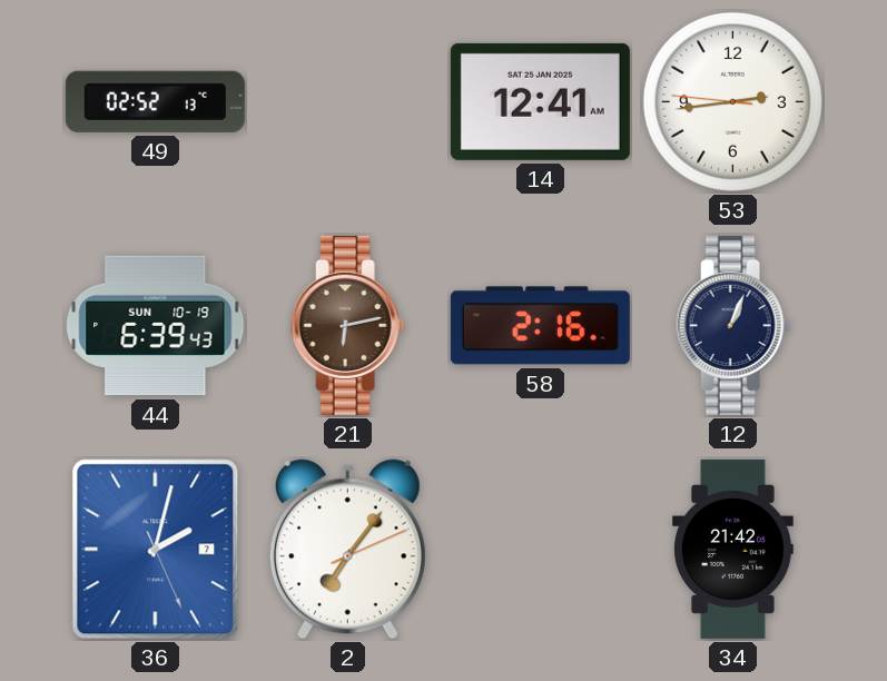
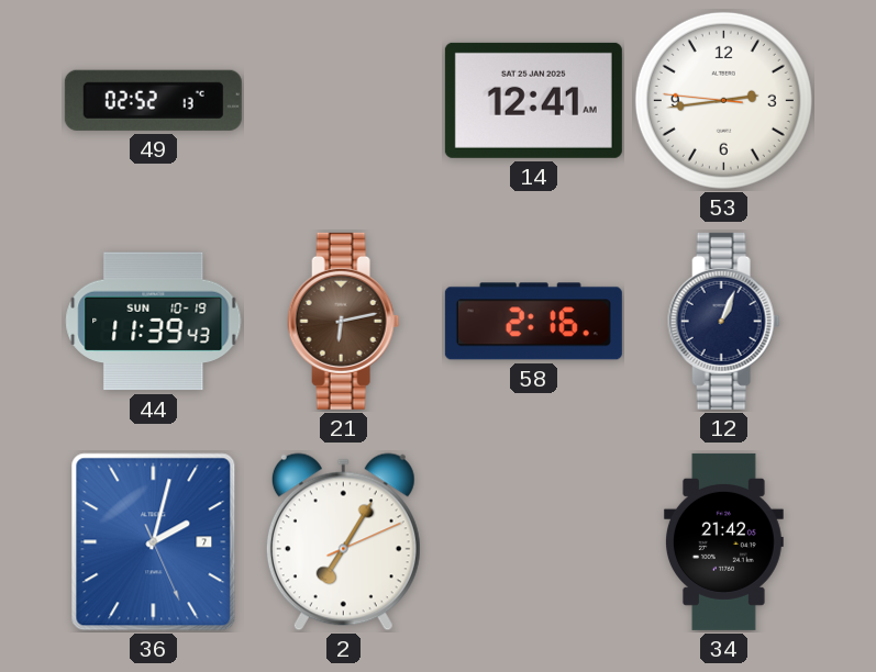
44: 6:39 -> 11:39 (154, 322)
2: 7:06 -> 7:05 (343, 542)
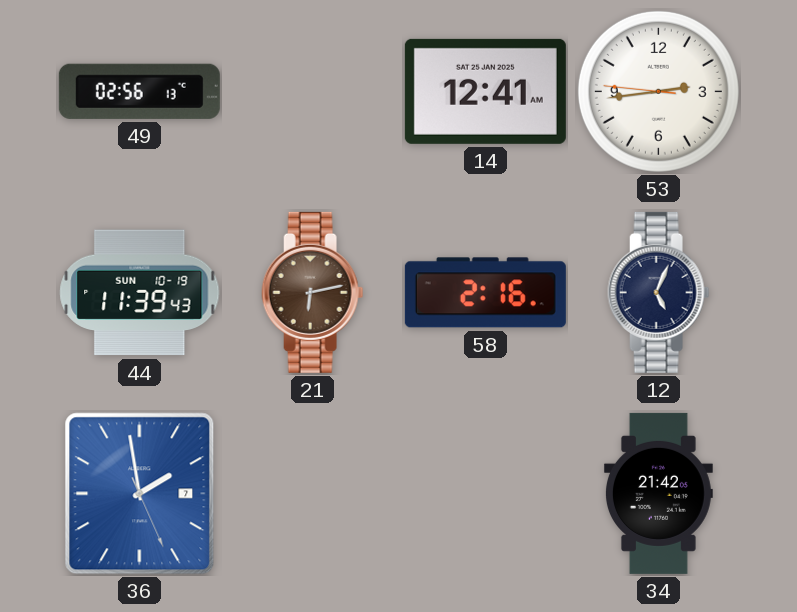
49: 02:52 -> 02:56 (139, 91)
12: 1:04 -> 5:04 (659, 292)
36: 2:02 -> 1:58 (140, 494)
2: 7:05 -> none (343, 542)
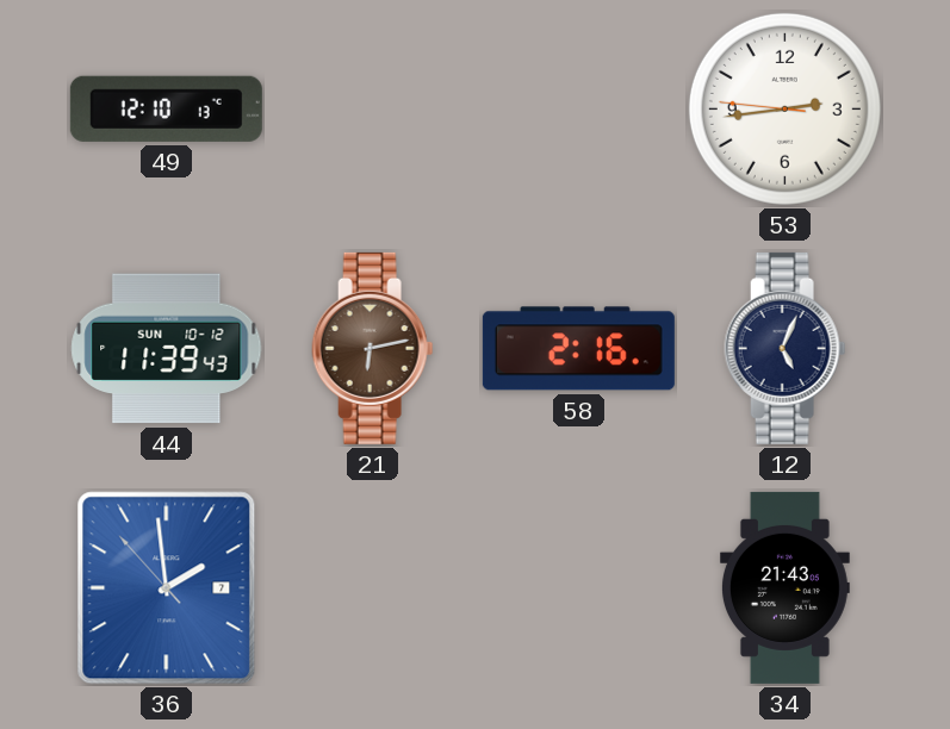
49: 02:56 -> 12:10 (166, 108)
14: 12:41 -> none (485, 91)
44 date: SUN 10-19 -> SUN 10-12 (167, 349)
36: 1:58:26 -> 1:58:53 (167, 588)
34: 21:42 -> 21:43 (784, 587)
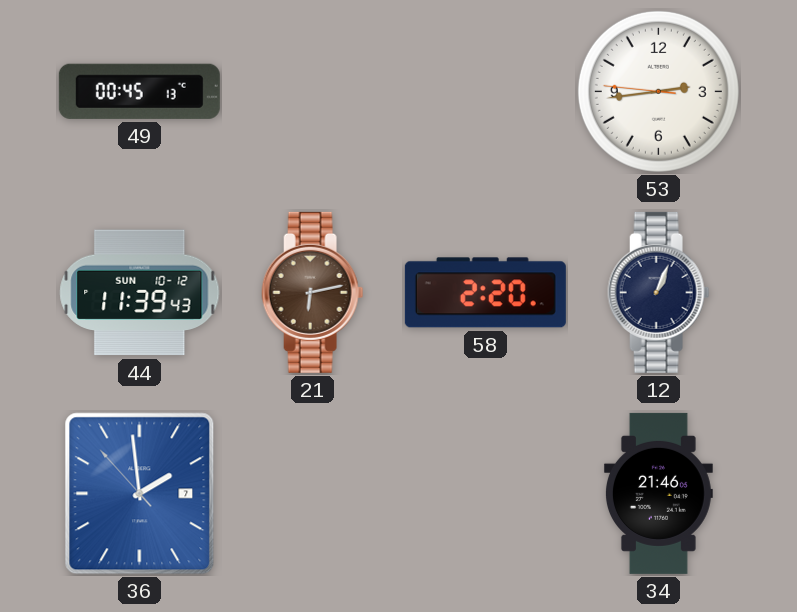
49: 12:10 -> 00:45 (139, 91)
58: 2:16 -> 2:20 (485, 293)
12: 5:04 -> 1:04 (659, 292)
34: 21:43 -> 21:46 (658, 493)
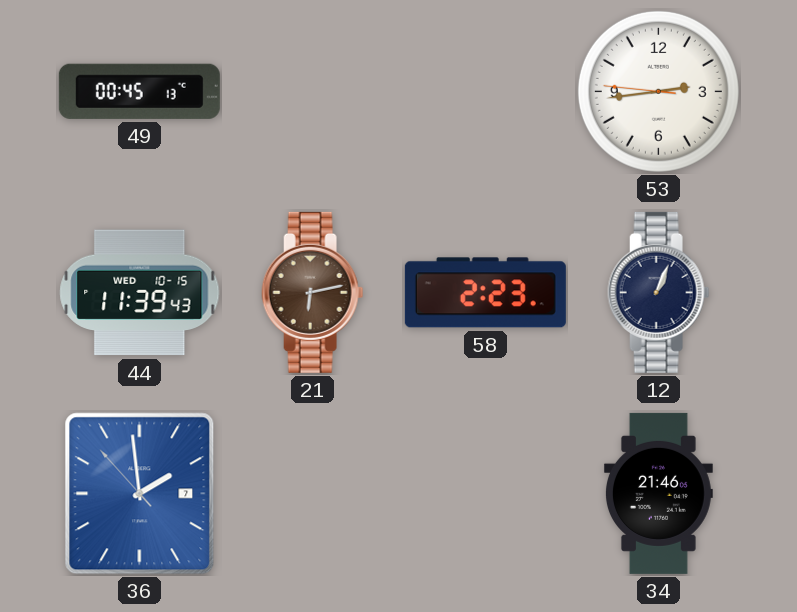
44 date: SUN 10-12 -> WED 10-15 (140, 293)
58: 2:20 -> 2:23 (485, 293)
